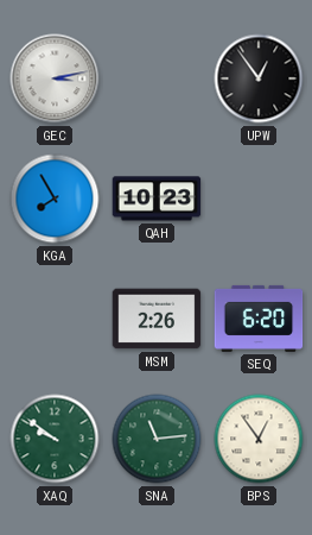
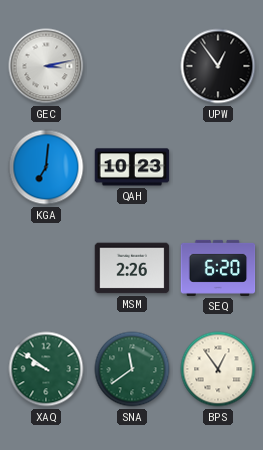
KGA: 7:55 -> 7:01 (46, 167)
SNA: 11:14 -> 11:39 (132, 369)
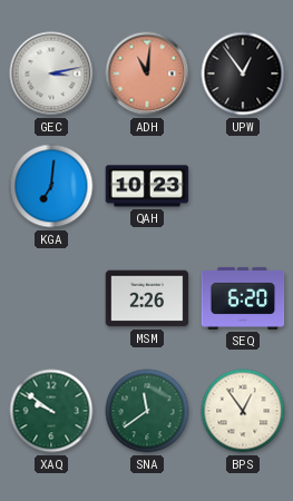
ADH: none -> 11:01 (147, 73)
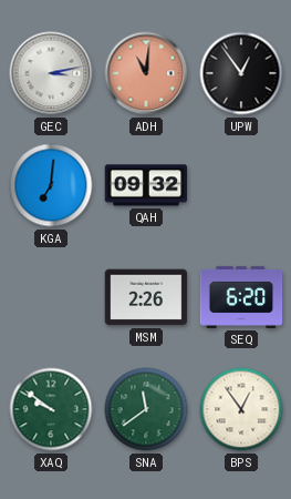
QAH: 10:23 -> 09:32 (146, 185)
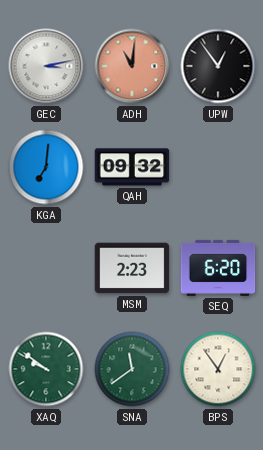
MSM: 2:26 -> 2:23 (132, 268)
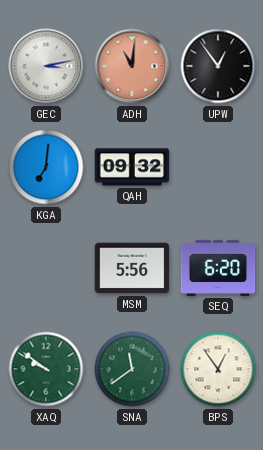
MSM: 2:23 -> 5:56 (132, 268)
